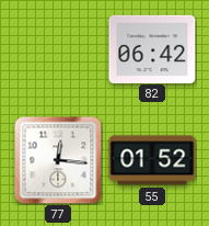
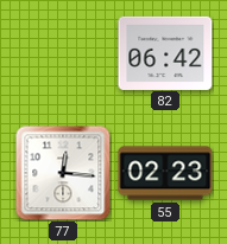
55: 01:52 -> 02:23 (165, 173)
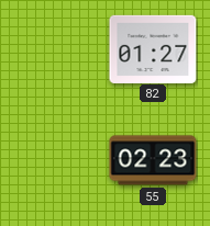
82: 06:42 -> 01:27 (153, 48)
77: 12:16 -> none (63, 173)
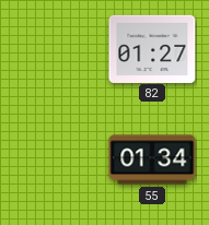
55: 02:23 -> 01:34 (152, 159)
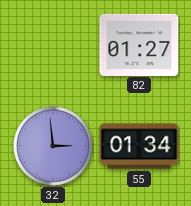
32: none -> 2:59 (54, 147)
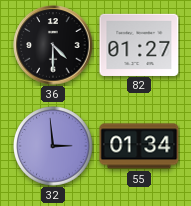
36: none -> 4:30 (53, 45)
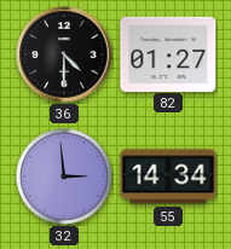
55: 01:34 -> 14:34 (168, 176)
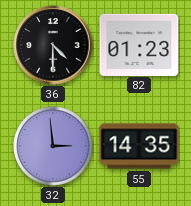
82: 01:27 -> 01:23 (139, 44)
55: 14:34 -> 14:35 (139, 146)
